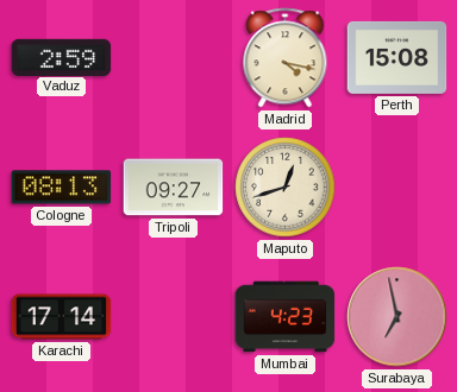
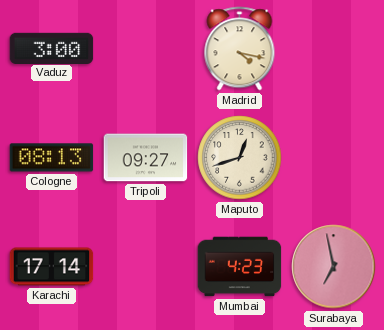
Vaduz: 2:59 -> 3:00 (52, 48)
Perth: 15:08 -> none (397, 57)
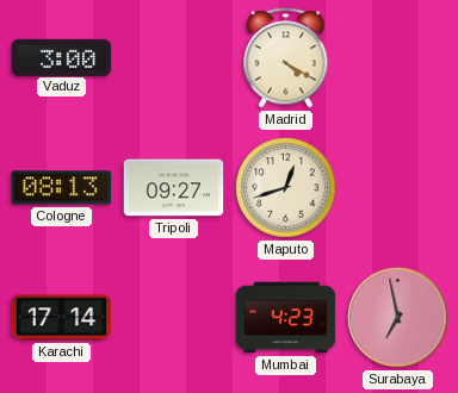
Madrid: 4:17 -> 4:20 (286, 58)
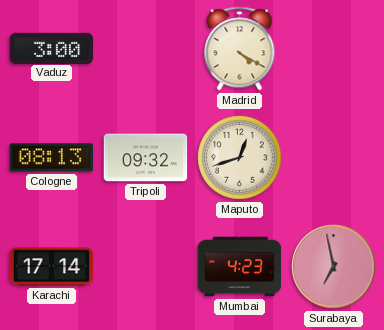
Tripoli: 09:27 -> 09:32 (146, 158)
